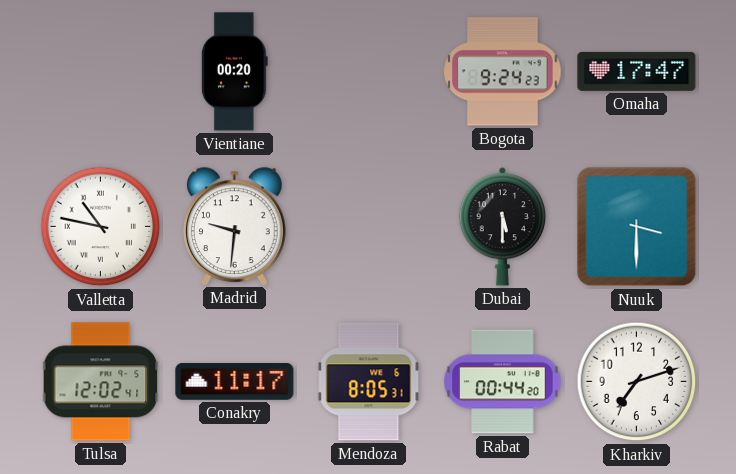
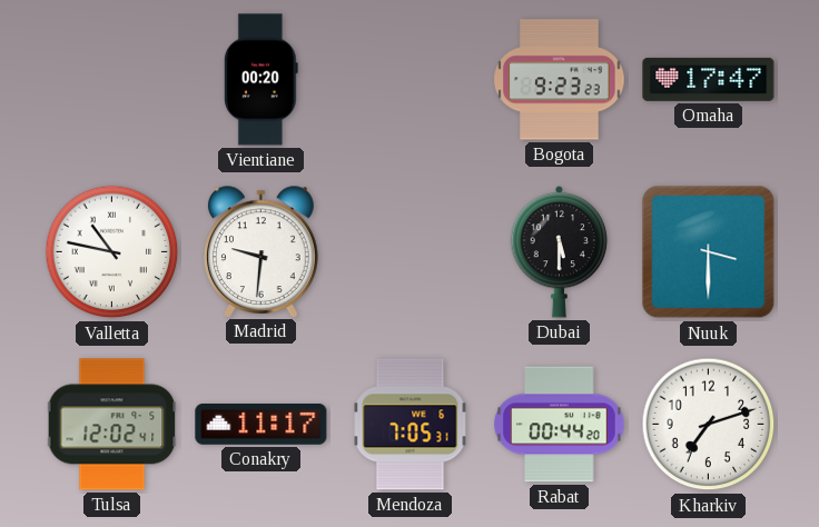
Bogota: 9:24 -> 9:23 (560, 80)
Mendoza: 8:05 -> 7:05 (411, 425)
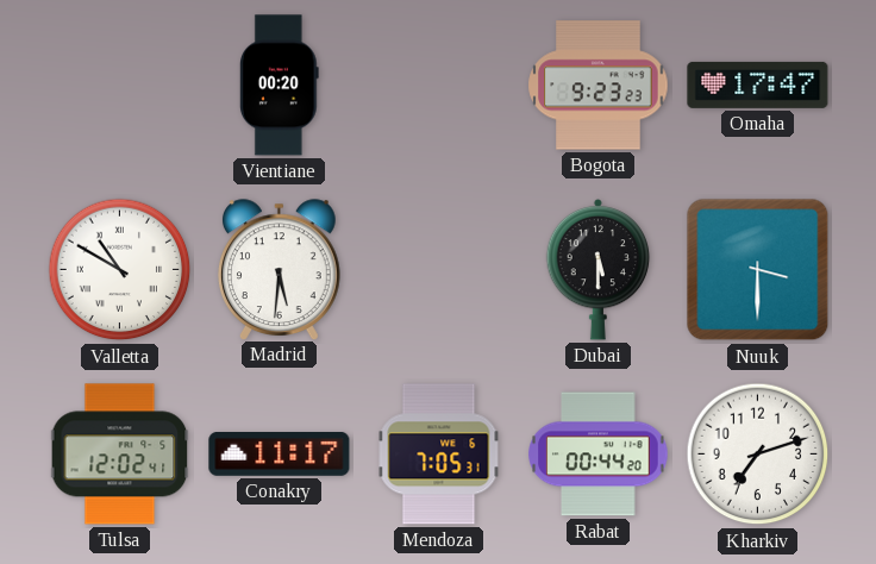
Valletta: 10:47 -> 10:50 (120, 270)
Madrid: 9:31 -> 5:31 (280, 269)
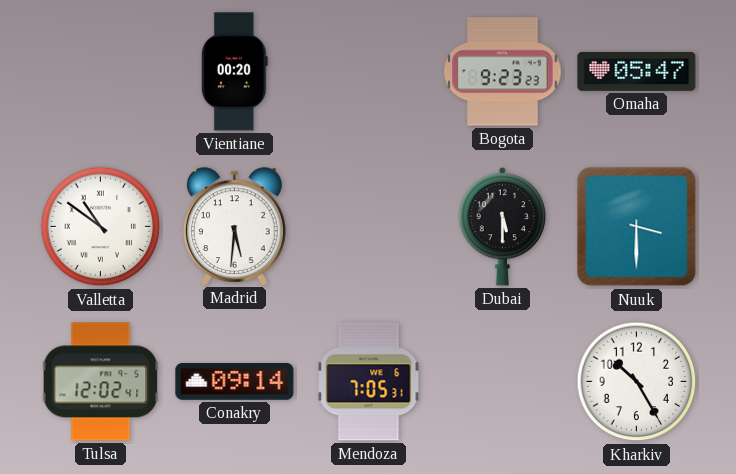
Omaha: 17:47 -> 05:47 (637, 71)
Valletta: 10:50 -> 10:51 (101, 227)
Conakry: 11:17 -> 09:14 (235, 382)
Rabat: 00:44 -> none (599, 455)
Kharkiv: 7:12 -> 10:25 (637, 382)
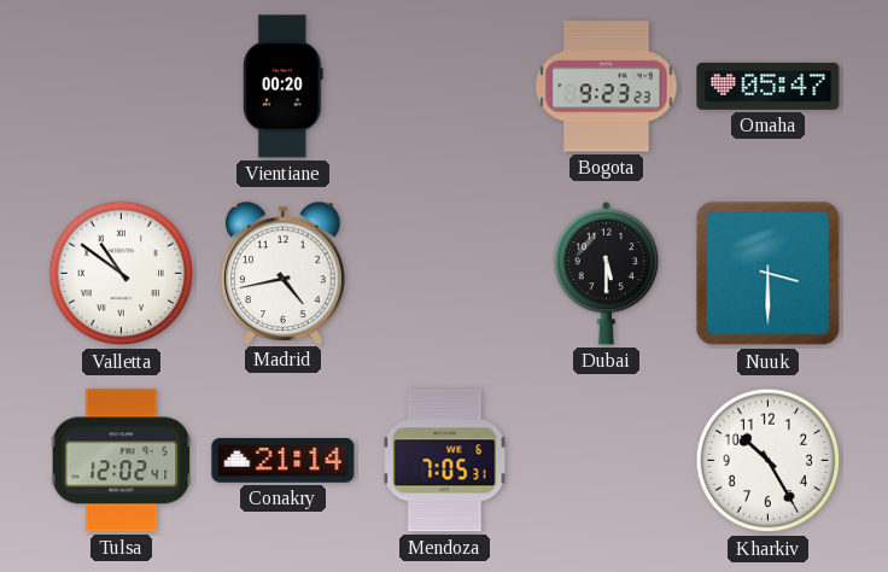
Madrid: 5:31 -> 4:43 (284, 273)
Conakry: 09:14 -> 21:14 (284, 461)
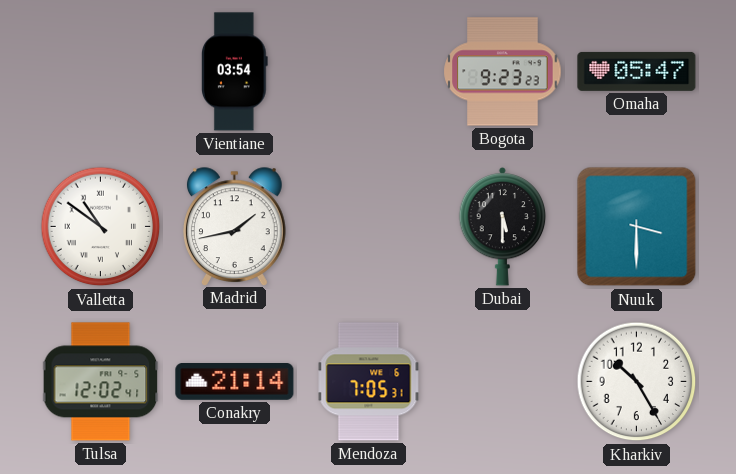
Vientiane: 00:20 -> 03:54 (234, 72)
Madrid: 4:43 -> 1:43 (235, 226)
